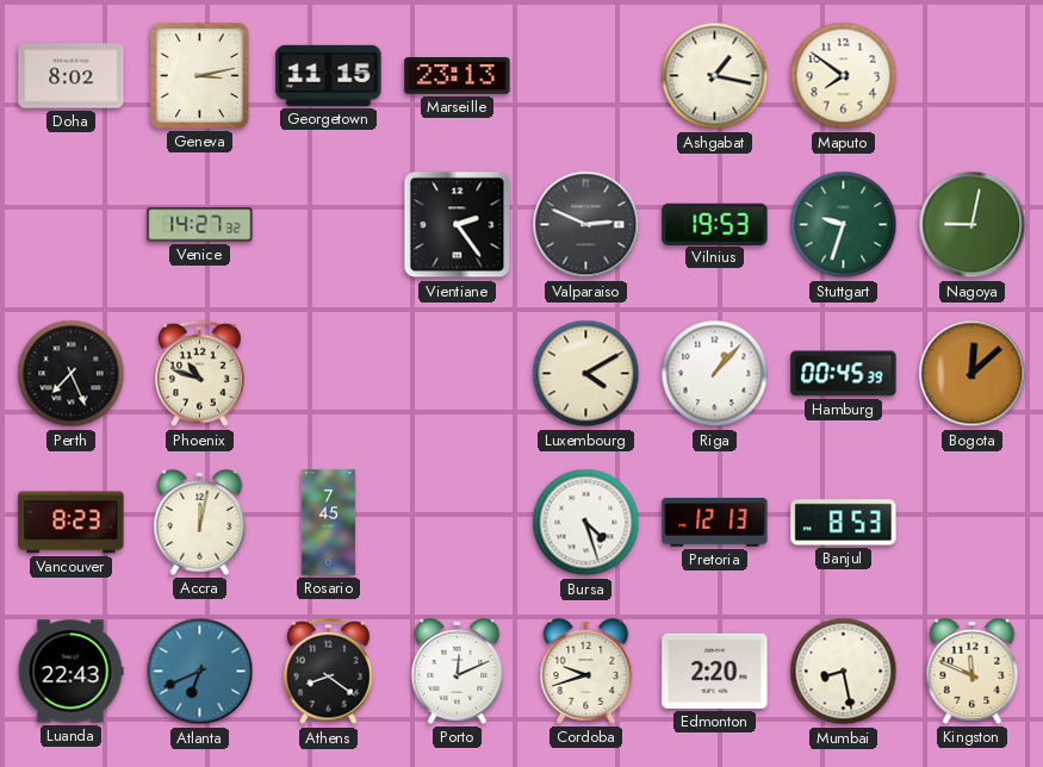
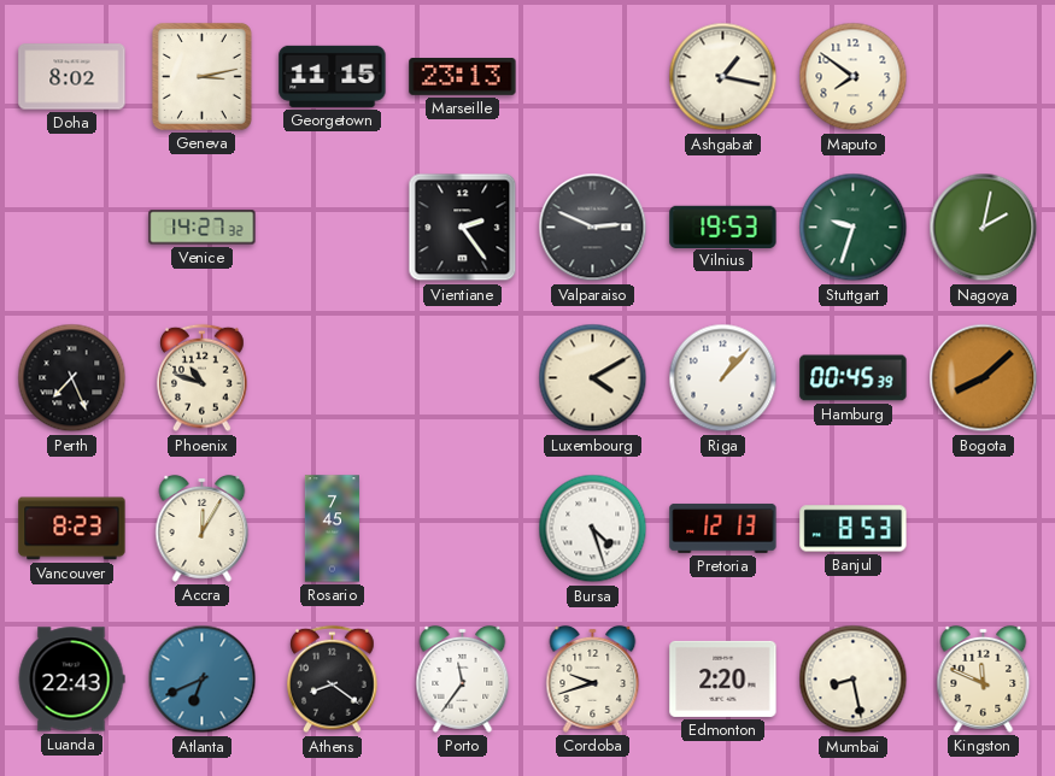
Nagoya: 9:02 -> 2:02 (984, 228)
Bogota: 12:08 -> 8:08 (984, 378)
Accra: 12:02 -> 12:05 (203, 528)
Porto: 12:11 -> 11:36 (463, 678)
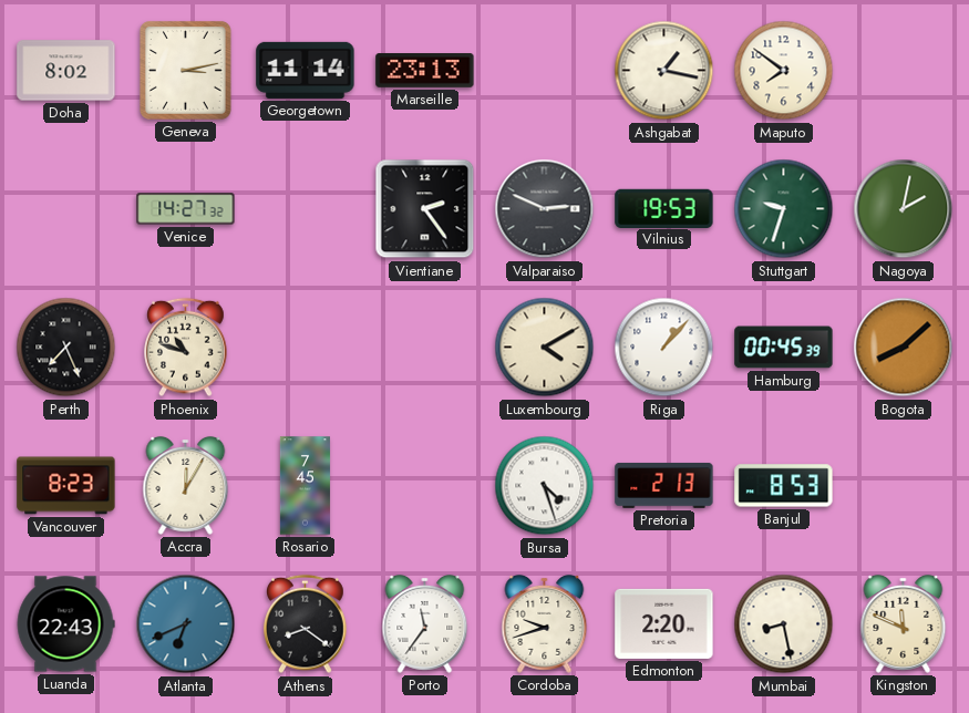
Georgetown: 11:15 -> 11:14 (306, 70)
Pretoria: 12:13 -> 2:13 (664, 486)
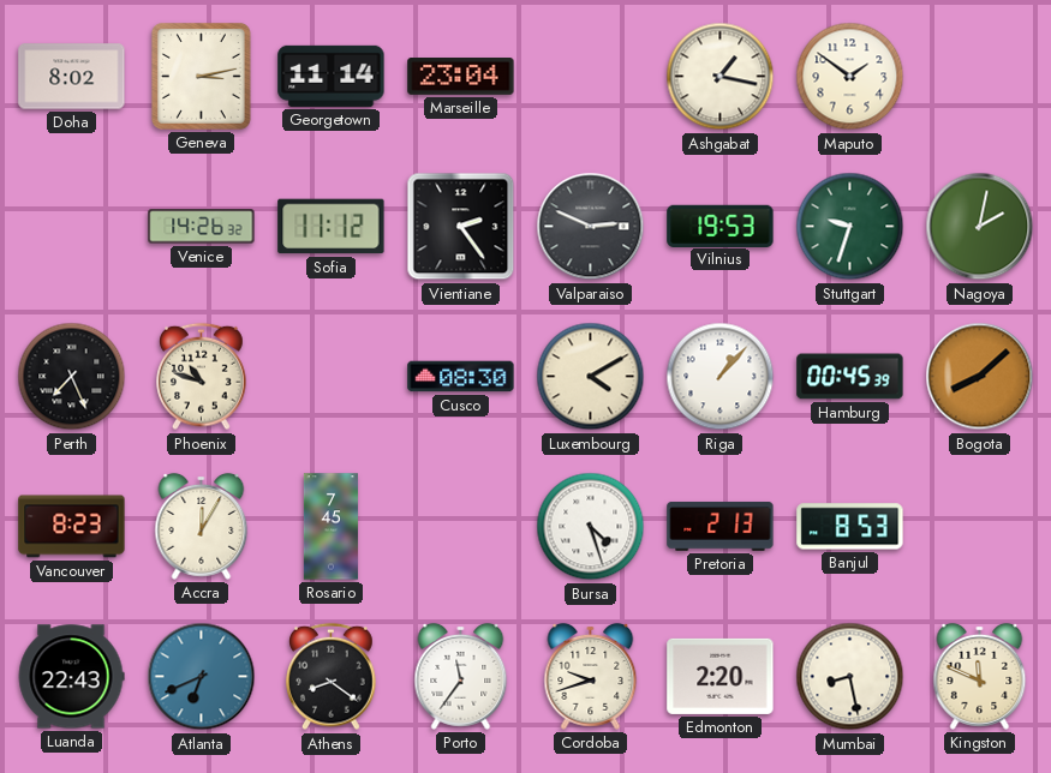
Marseille: 23:13 -> 23:04 (461, 77)
Maputo: 7:51 -> 1:51 (850, 77)
Venice: 14:27 -> 14:26 (202, 227)
Sofia: none -> 11:12 (332, 227)
Cusco: none -> 08:30 (461, 377)
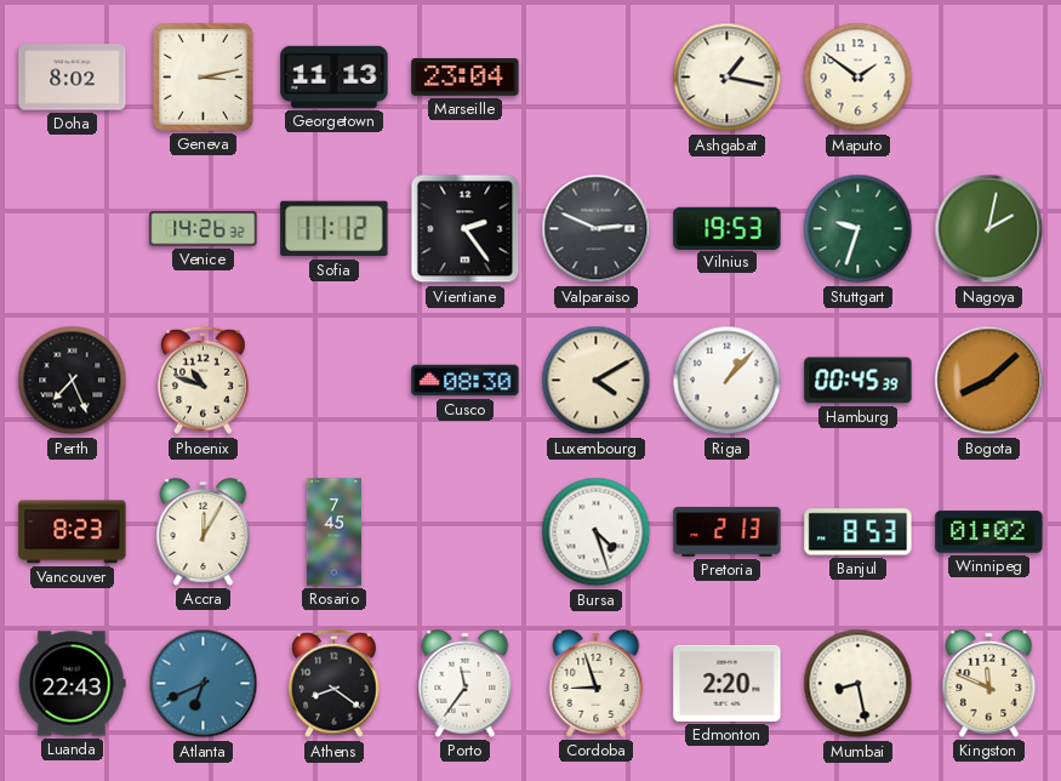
Georgetown: 11:14 -> 11:13 (335, 76)
Winnipeg: none -> 01:02 (989, 532)
Cordoba: 9:42 -> 8:57 (597, 683)
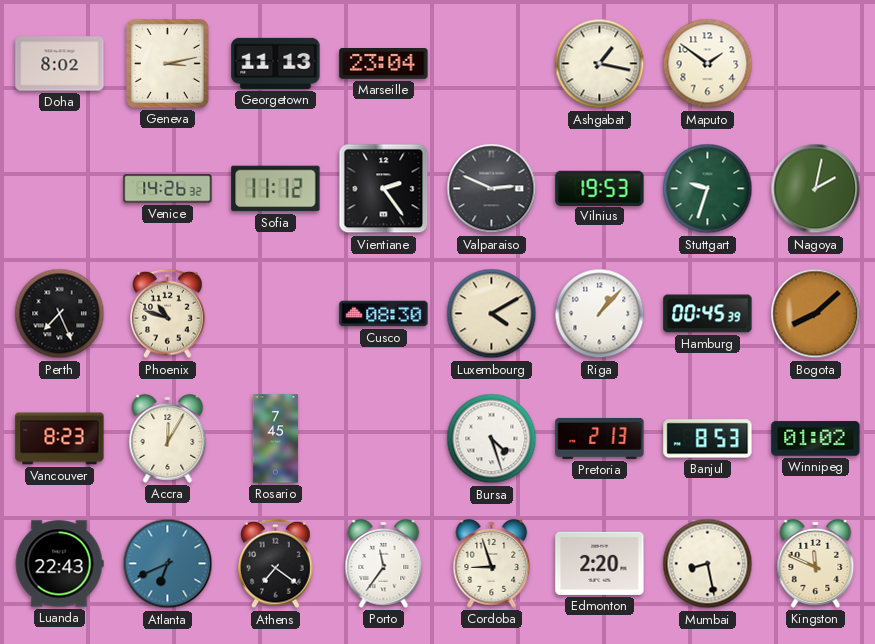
Athens: 8:21 -> 7:21 (276, 564)
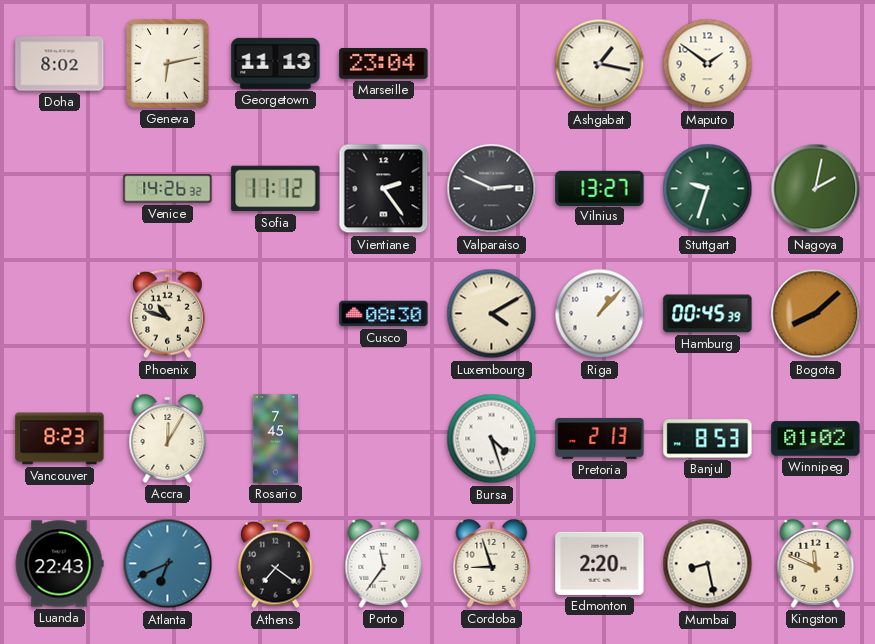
Geneva: 3:13 -> 6:13 (167, 63)
Vilnius: 19:53 -> 13:27 (600, 188)
Perth: 7:26 -> none (60, 314)
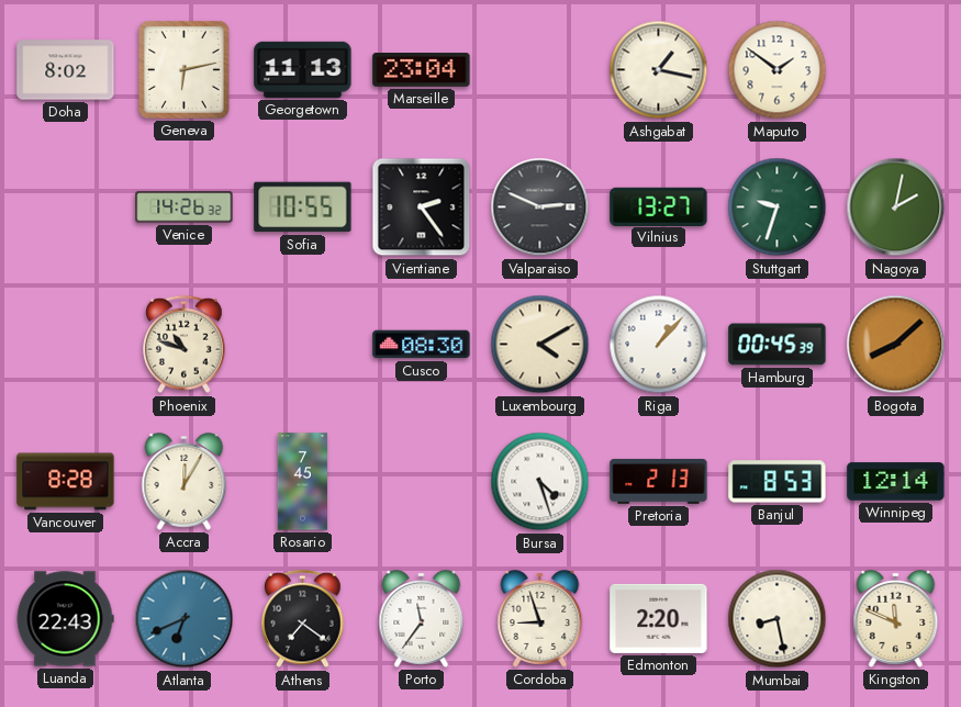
Sofia: 11:12 -> 10:55 (303, 207)
Vancouver: 8:23 -> 8:28 (66, 482)
Winnipeg: 01:02 -> 12:14 (896, 482)
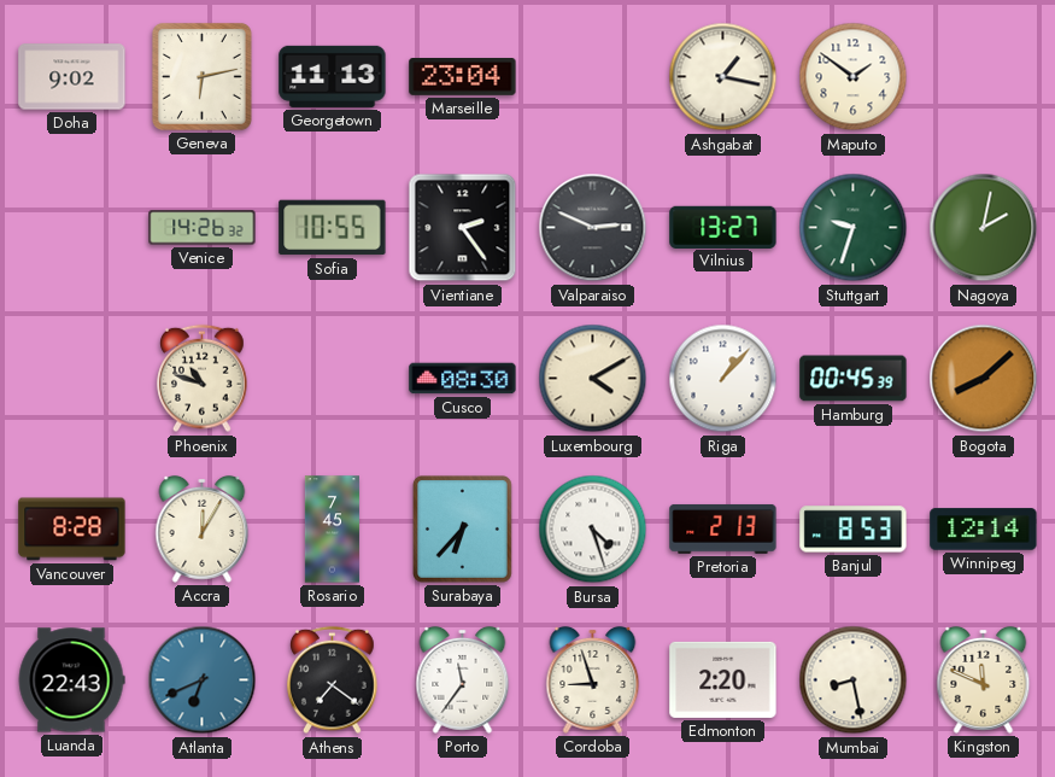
Doha: 8:02 -> 9:02 (72, 77)
Surabaya: none -> 6:37 (462, 528)
